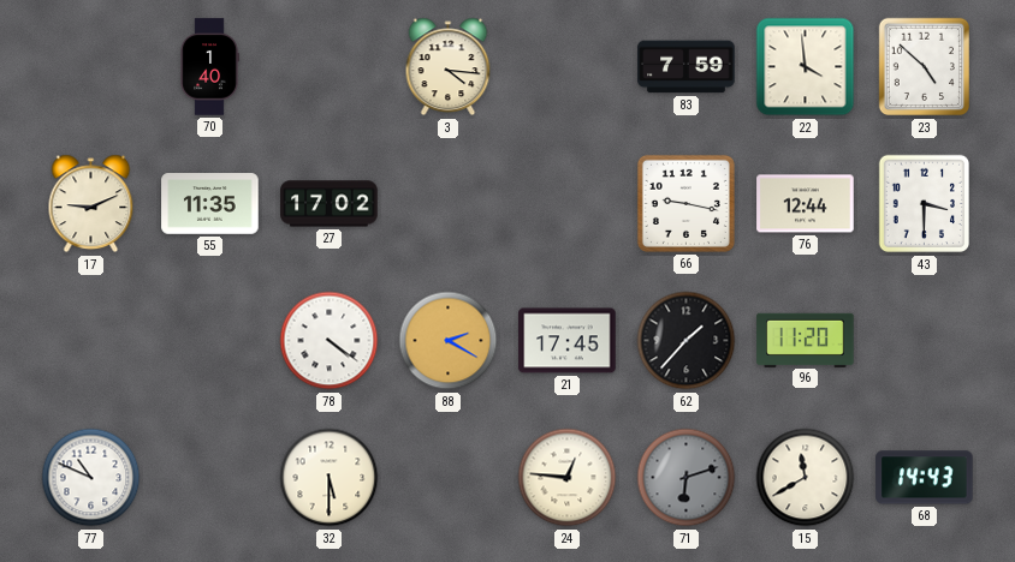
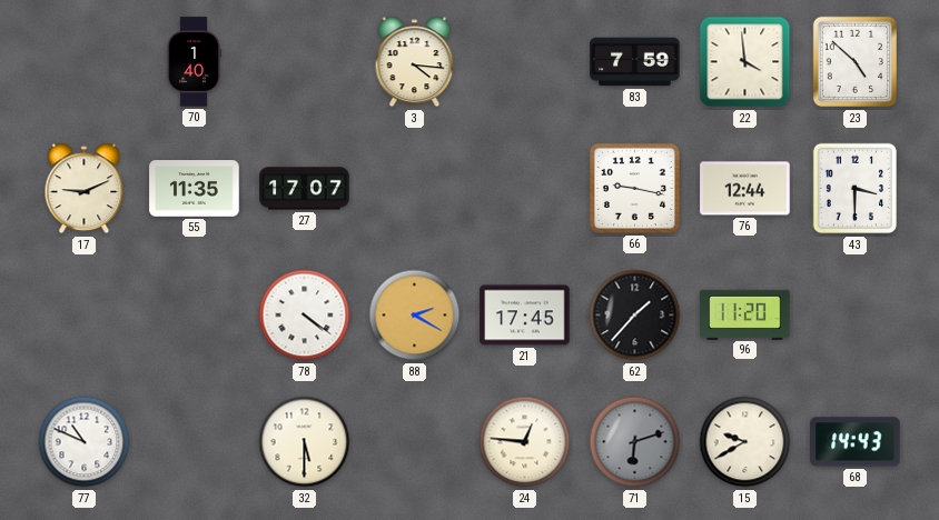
27: 17:02 -> 17:07 (305, 189)
15: 11:40 -> 9:40 (745, 442)
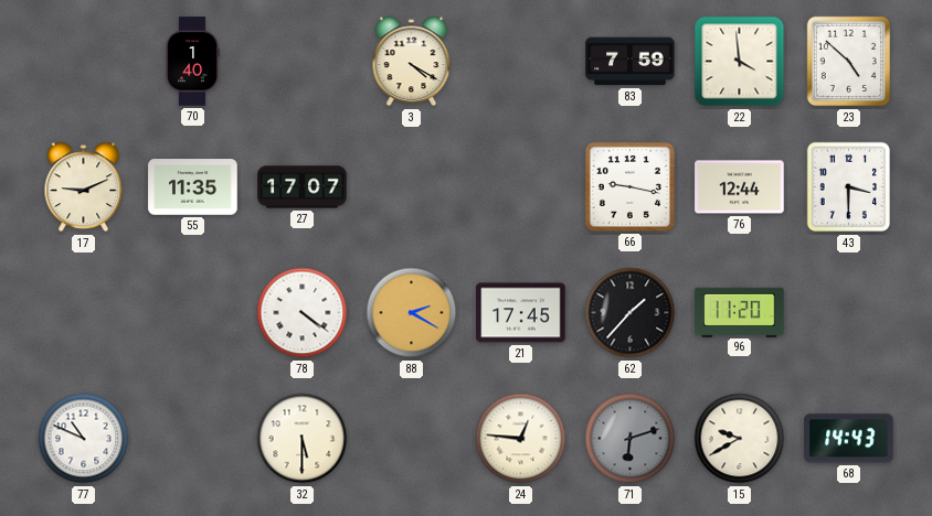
3: 4:16 -> 4:20 (412, 62)
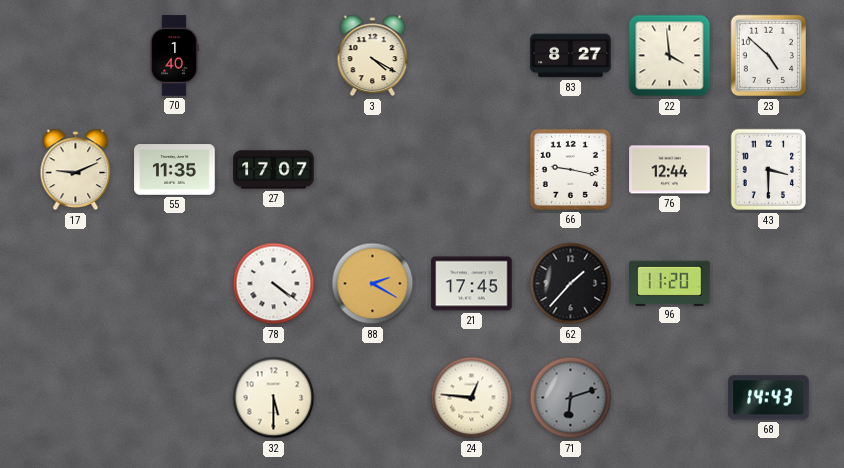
83: 7:59 -> 8:27 (571, 56)
77: 10:49 -> none (84, 439)
15: 9:40 -> none (740, 439)
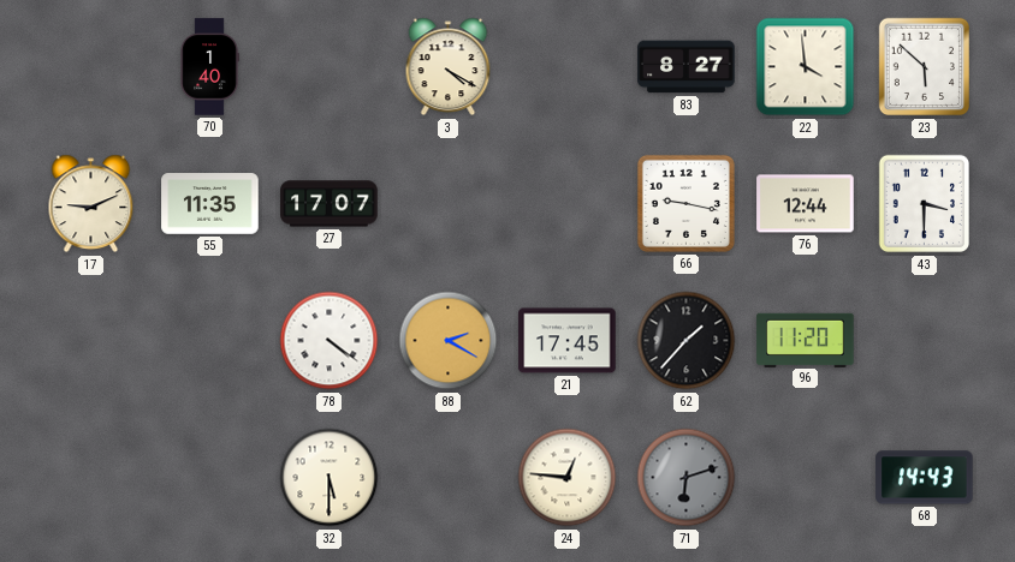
23: 4:52 -> 5:52 (924, 67)
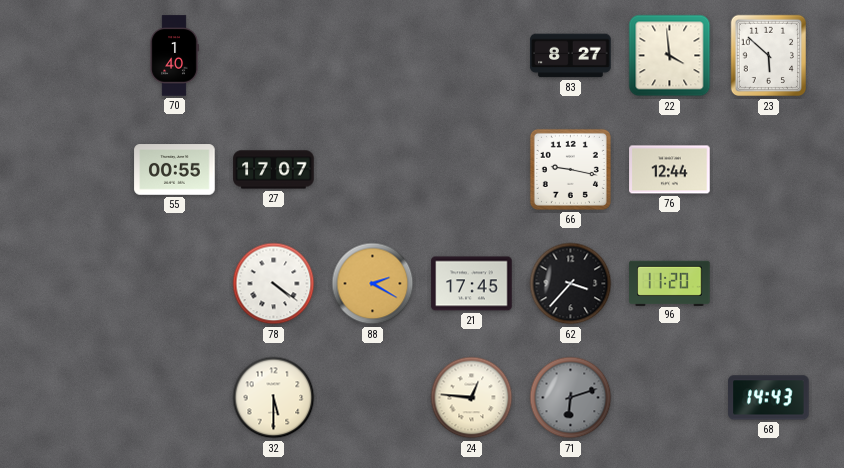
3: 4:20 -> none (449, 67)
17: 9:11 -> none (91, 204)
55: 11:35 -> 00:55 (175, 170)
43: 3:30 -> none (924, 204)
62: 1:37 -> 3:37 (571, 284)
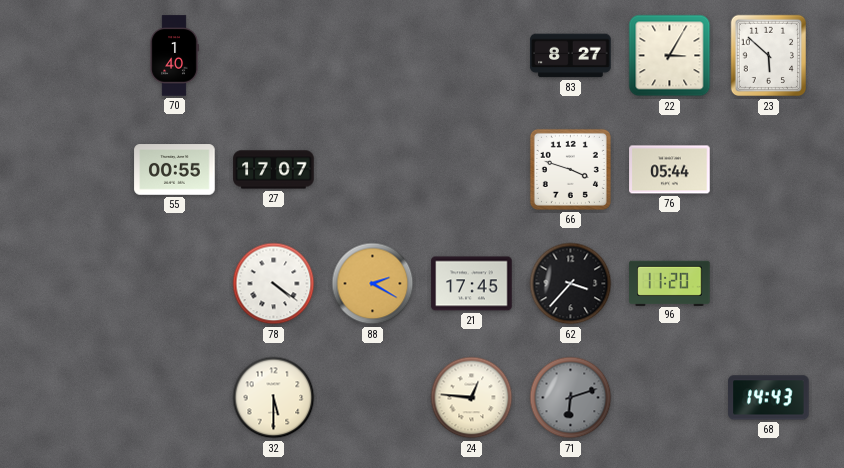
22: 3:59 -> 3:05 (670, 56)
66: 9:17 -> 3:48 (570, 169)
76: 12:44 -> 05:44 (670, 170)
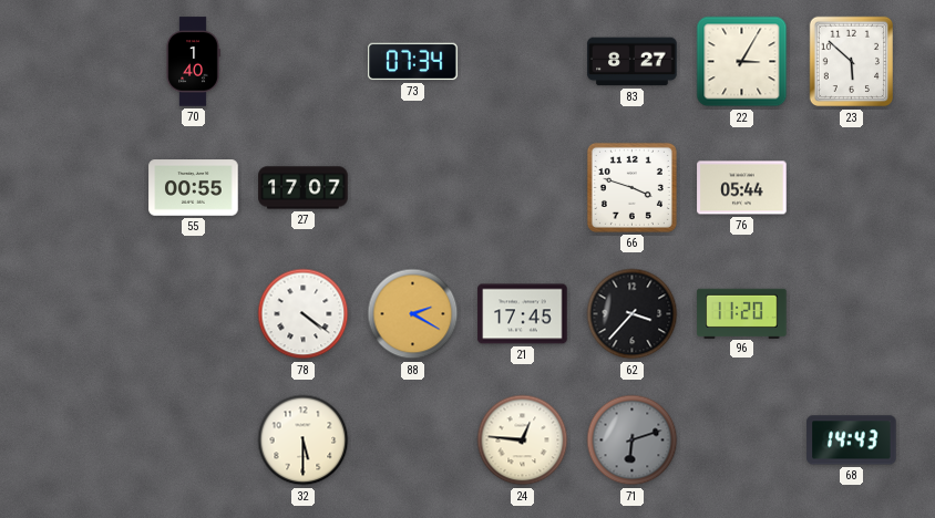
73: none -> 07:34 (413, 62)
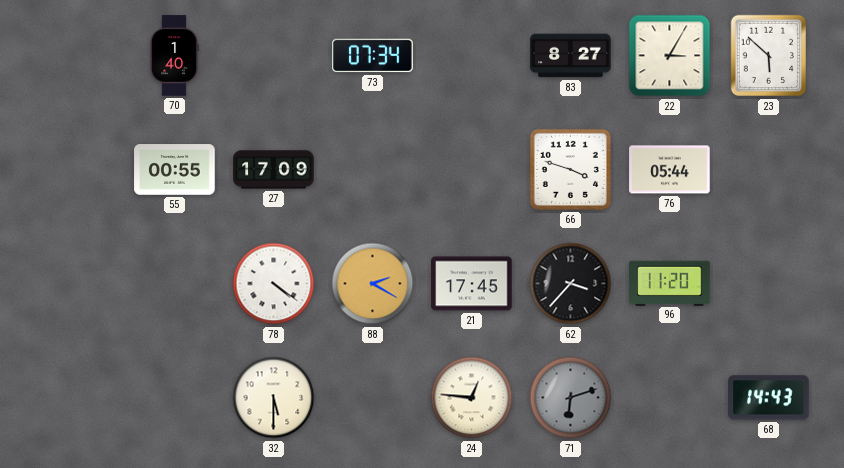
27: 17:07 -> 17:09 (274, 170)
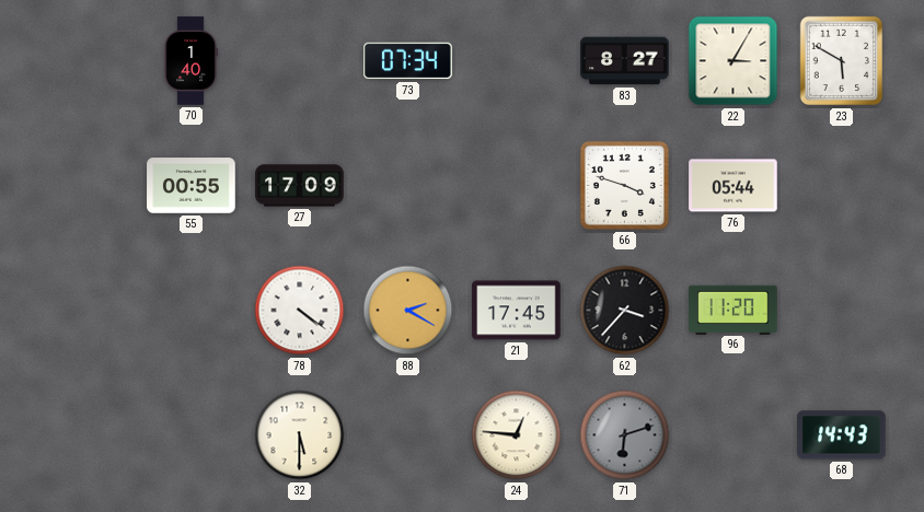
23: 5:52 -> 5:50 (841, 61)
